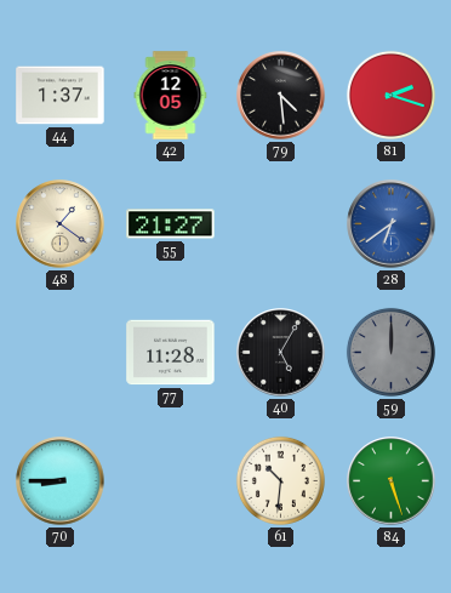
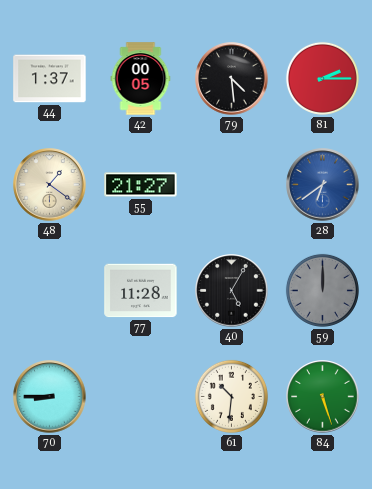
42: 12:05 -> 00:05 (141, 79)
81: 2:18 -> 2:15 (322, 78)
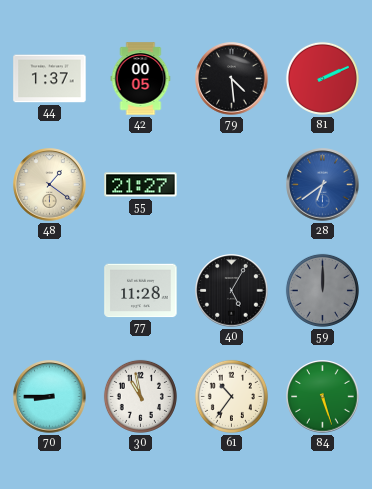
81: 2:15 -> 2:11 (322, 78)
30: none -> 10:58 (140, 396)
61: 10:31 -> 10:36 (231, 396)
